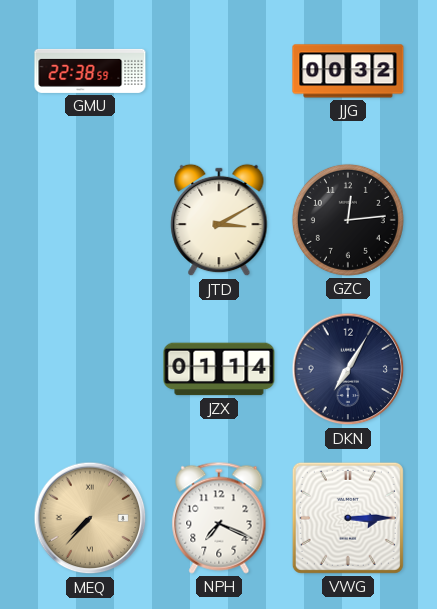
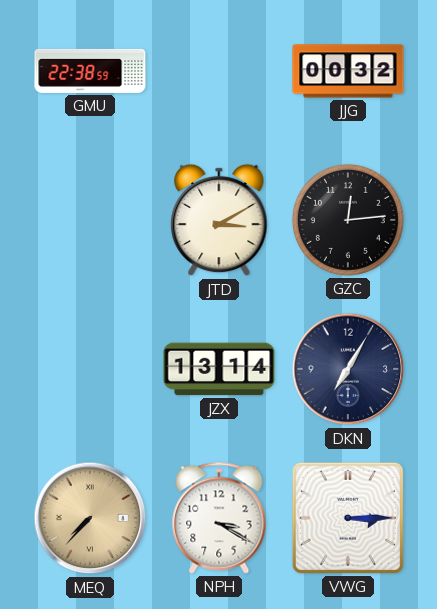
JZX: 01:14 -> 13:14 (219, 369)
NPH: 7:19 -> 3:20 (219, 518)
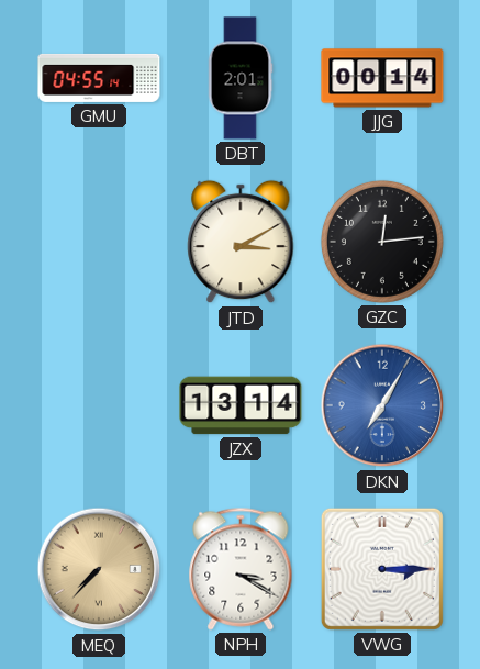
GMU: 22:38 -> 04:55 (99, 78)
DBT: none -> 2:01 (241, 78)
JJG: 00:32 -> 00:14 (382, 78)
DKN dial: navy -> blue (382, 405)
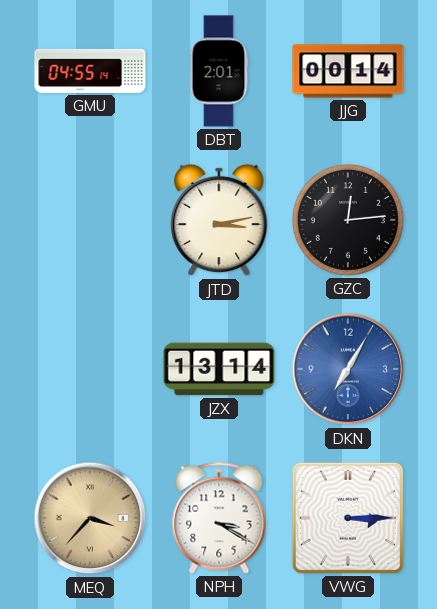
JTD: 3:10 -> 3:13 (219, 220)
MEQ: 7:37 -> 3:37 (90, 518)
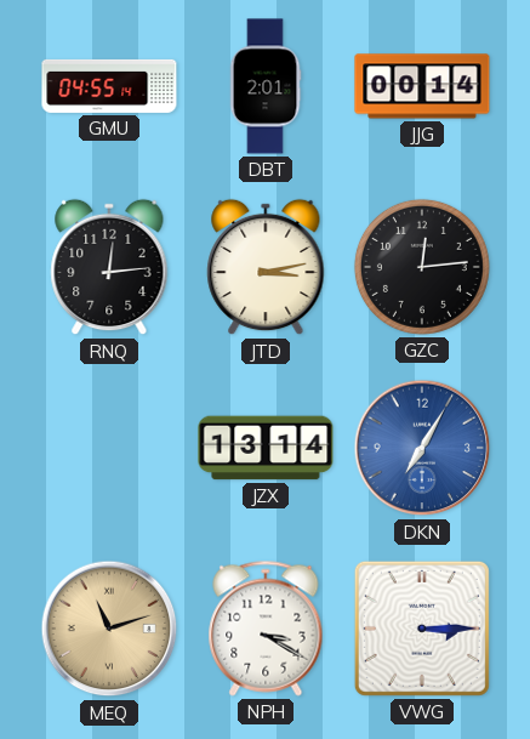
RNQ: none -> 12:14 (109, 267)
MEQ: 3:37 -> 11:12 (109, 629)
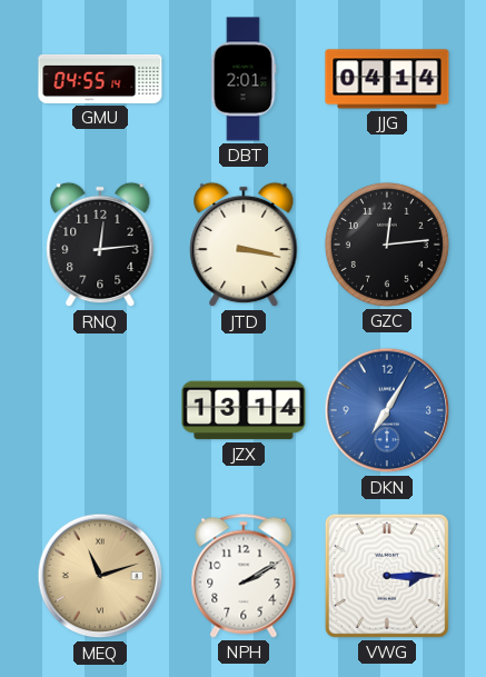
JJG: 00:14 -> 04:14 (387, 79)
JTD: 3:13 -> 3:17 (244, 245)
NPH: 3:20 -> 2:10 (244, 576)
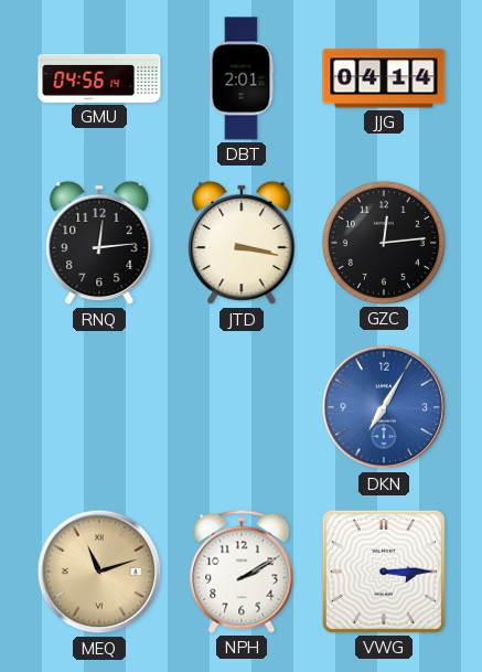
GMU: 04:55 -> 04:56 (99, 78)
JZX: 13:14 -> none (244, 410)
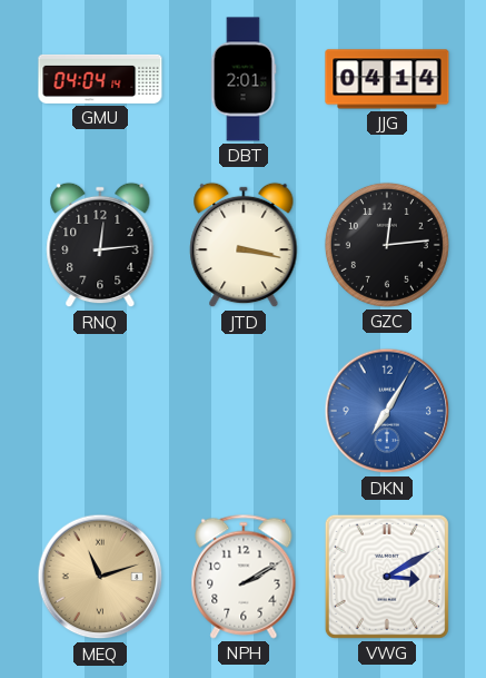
GMU: 04:56 -> 04:04 (100, 79)
VWG: 3:15 -> 3:10 (387, 577)
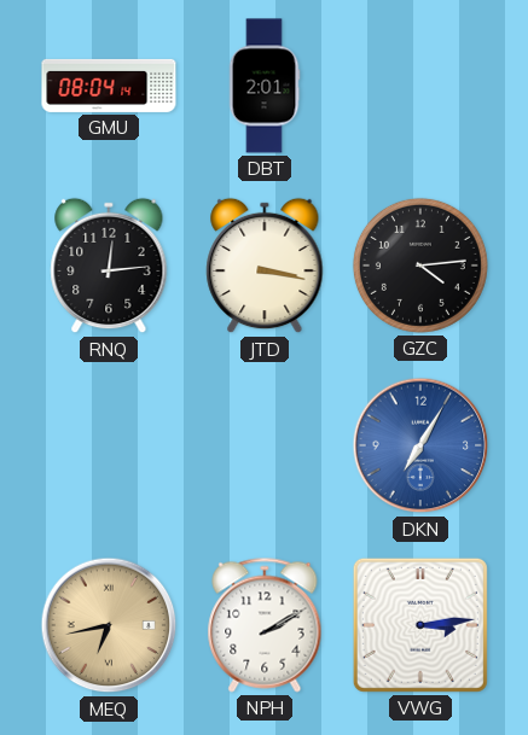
GMU: 04:04 -> 08:04 (109, 86)
JJG: 04:14 -> none (387, 79)
GZC: 12:14 -> 4:14 (420, 266)
MEQ: 11:12 -> 6:43 (109, 625)
VWG: 3:10 -> 3:14 (420, 625)
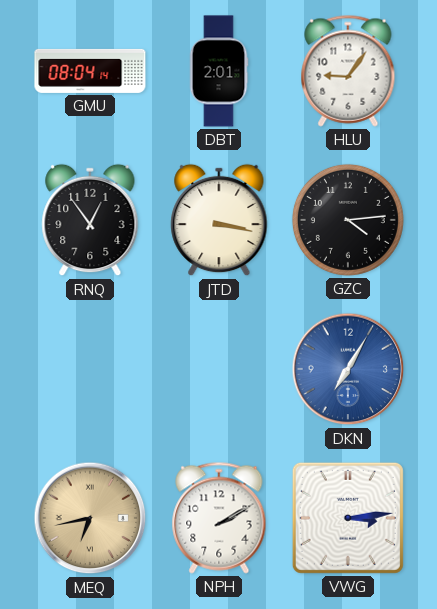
HLU: none -> 9:06 (348, 71)
RNQ: 12:14 -> 12:54 (90, 220)
